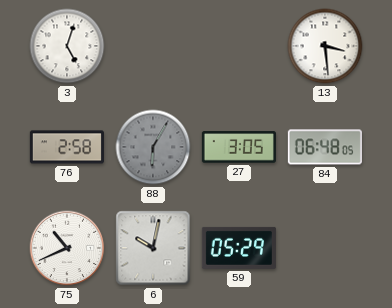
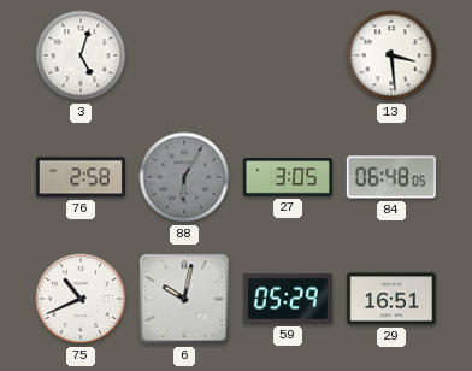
29: none -> 16:51 (391, 299)
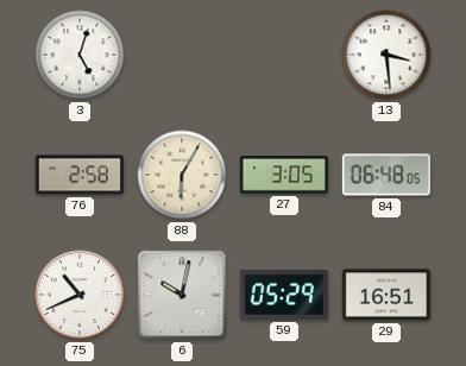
88 dial: grey -> cream (182, 175)
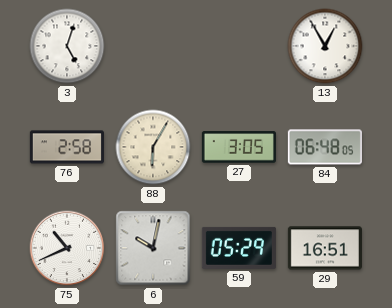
13: 3:29 -> 12:55 (325, 46)
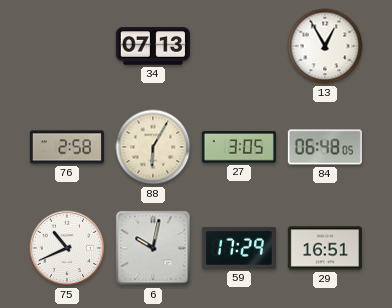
3: 5:03 -> none (67, 46)
34: none -> 07:13 (153, 46)
59: 05:29 -> 17:29 (239, 248)
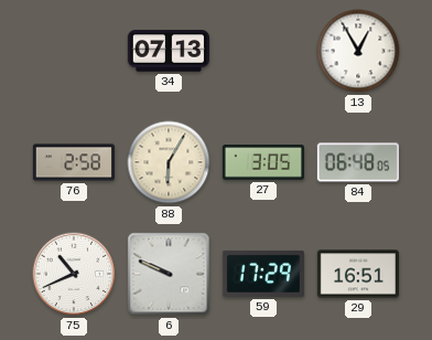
6: 10:02 -> 9:49 (169, 274)
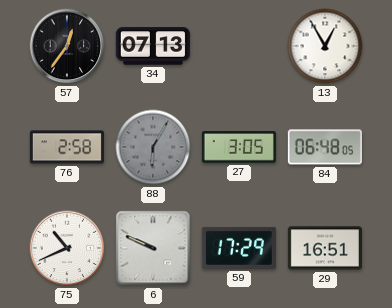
57: none -> 12:36 (67, 46)
88 dial: cream -> grey (153, 147)
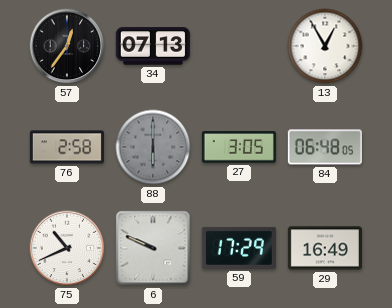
88: 6:05 -> 6:00 (153, 147)
29: 16:51 -> 16:49 (325, 248)
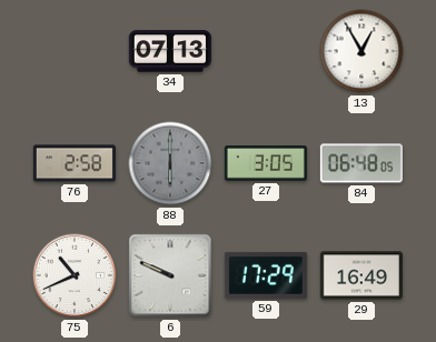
57: 12:36 -> none (67, 46)
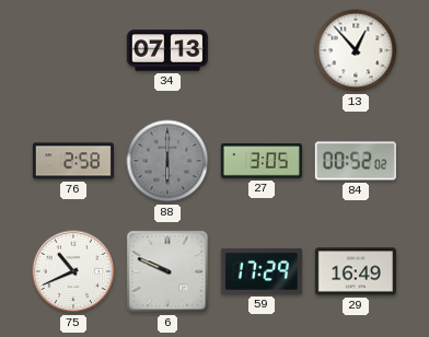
13: 12:55 -> 12:53 (356, 50)
84: 06:48 -> 00:52 (356, 161)
